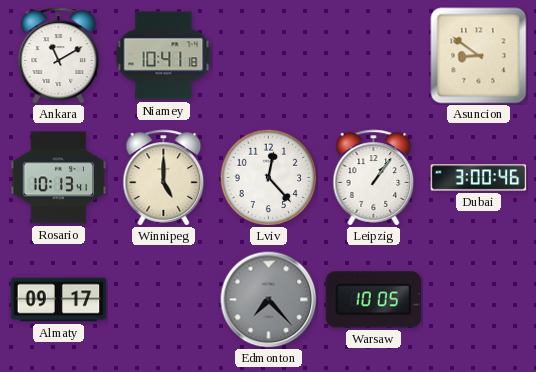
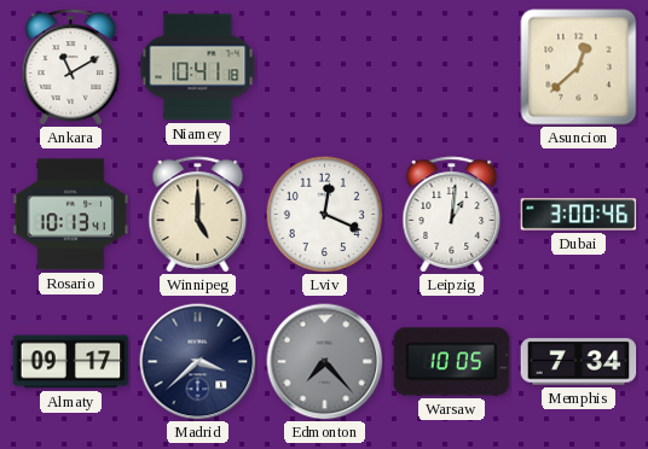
Asuncion: 8:51 -> 12:38 (579, 68)
Lviv: 12:23 -> 12:19 (324, 214)
Leipzig: 1:06 -> 1:01 (452, 215)
Madrid: none -> 3:38 (198, 362)
Memphis: none -> 7:34 (579, 362)
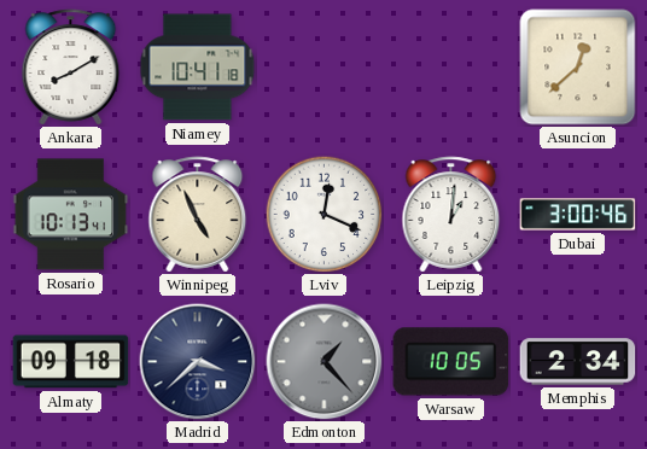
Ankara: 11:10 -> 8:10 (71, 68)
Winnipeg: 5:00 -> 4:56 (198, 215)
Almaty: 09:17 -> 09:18 (71, 362)
Edmonton: 7:23 -> 1:23 (325, 362)
Memphis: 7:34 -> 2:34 (578, 362)
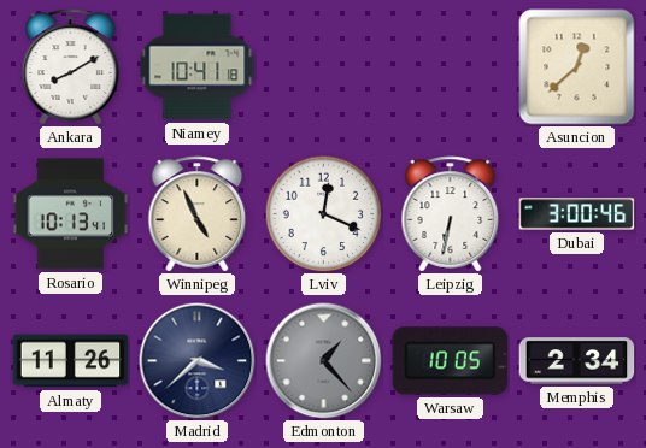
Leipzig: 1:01 -> 6:32 (451, 214)
Almaty: 09:18 -> 11:26 (71, 361)
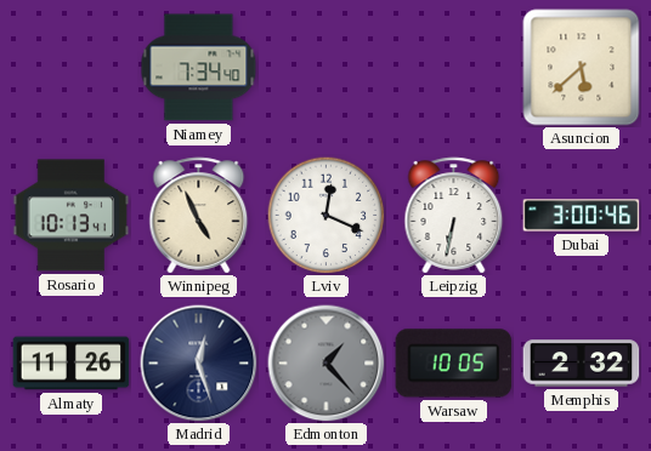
Ankara: 8:10 -> none (71, 67)
Niamey: 10:41 -> 7:34 (199, 68)
Asuncion: 12:38 -> 5:38 (582, 68)
Madrid: 3:38 -> 12:27 (199, 364)
Memphis: 2:34 -> 2:32 (582, 364)
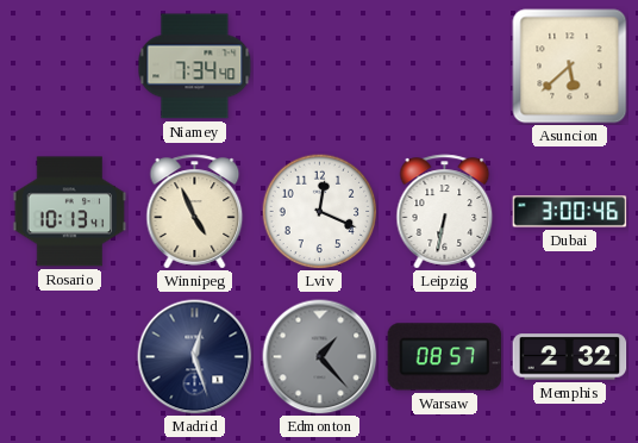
Almaty: 11:26 -> none (72, 364)
Warsaw: 10:05 -> 08:57 (445, 357)
